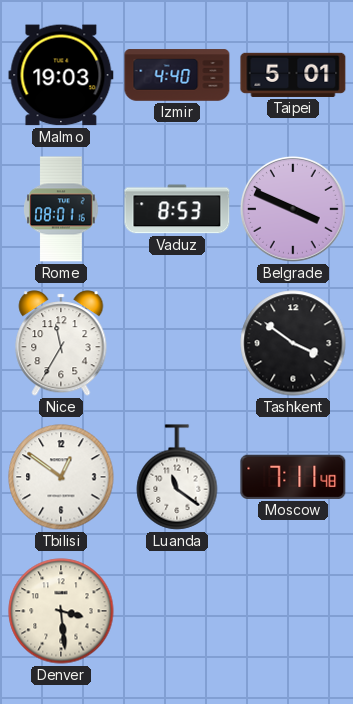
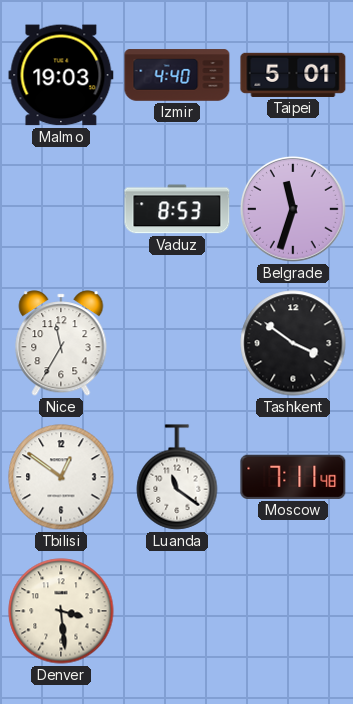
Rome: 08:01 -> none (61, 209)
Belgrade: 3:49 -> 11:33 (293, 209)
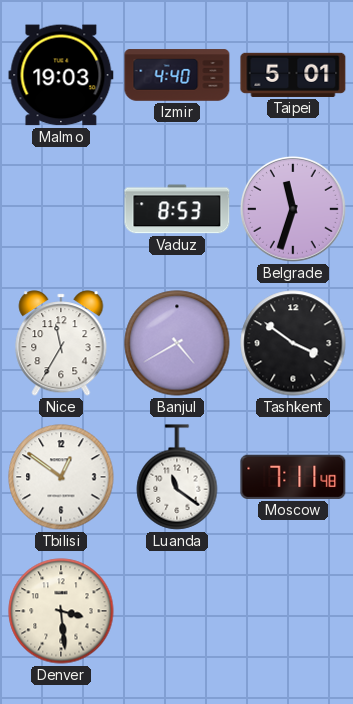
Banjul: none -> 4:40 (177, 343)
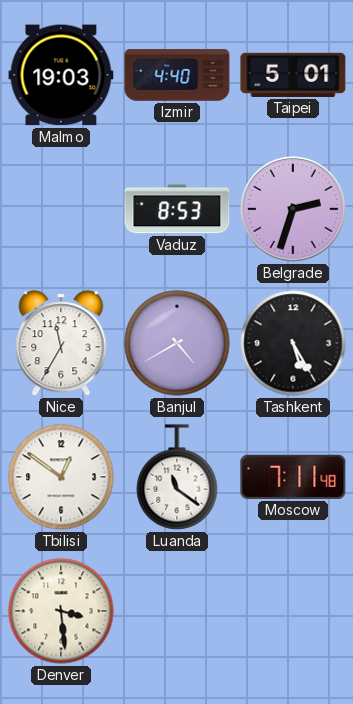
Belgrade: 11:33 -> 2:33 (293, 209)
Tashkent: 3:51 -> 5:25 (293, 343)
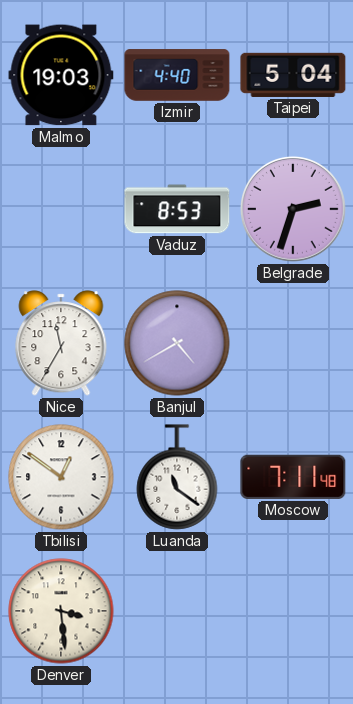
Taipei: 5:01 -> 5:04 (293, 75)
Tashkent: 5:25 -> none (293, 343)
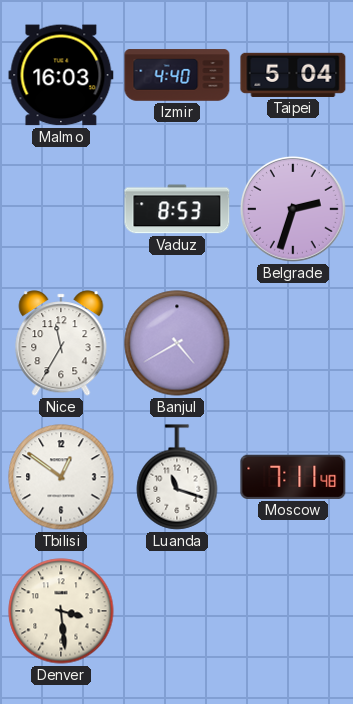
Malmo: 19:03 -> 16:03 (61, 75)
Luanda: 11:21 -> 11:18 (177, 477)
